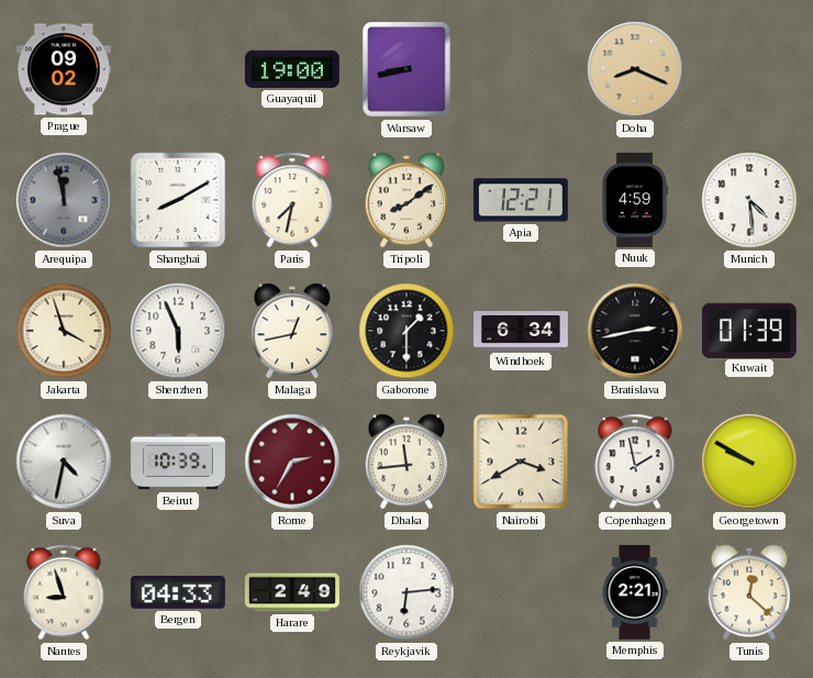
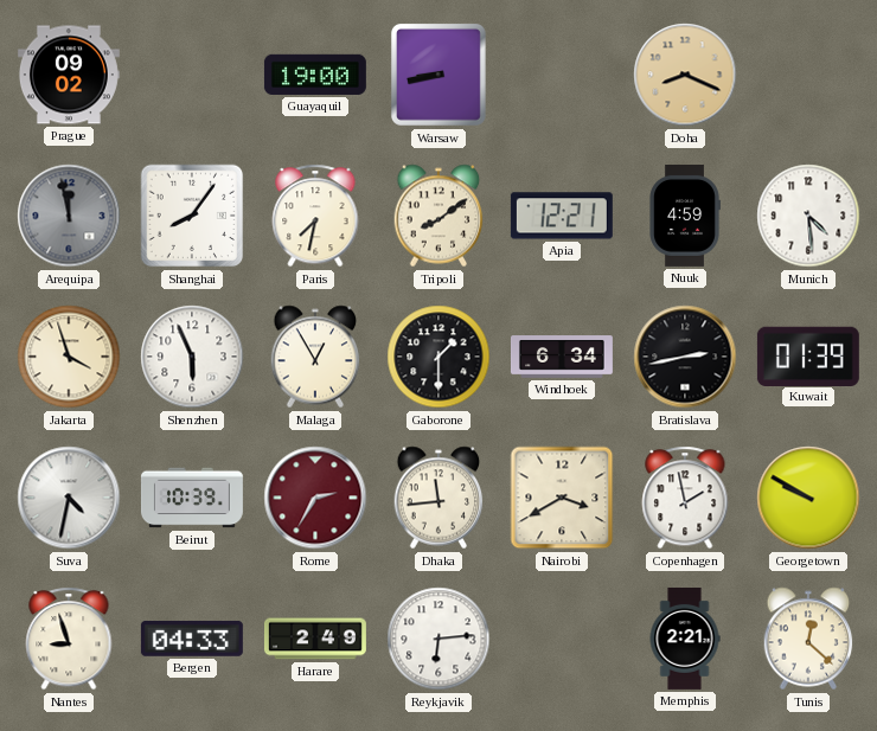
Shanghai: 8:10 -> 8:06 (192, 216)
Malaga: 12:43 -> 12:55 (315, 357)
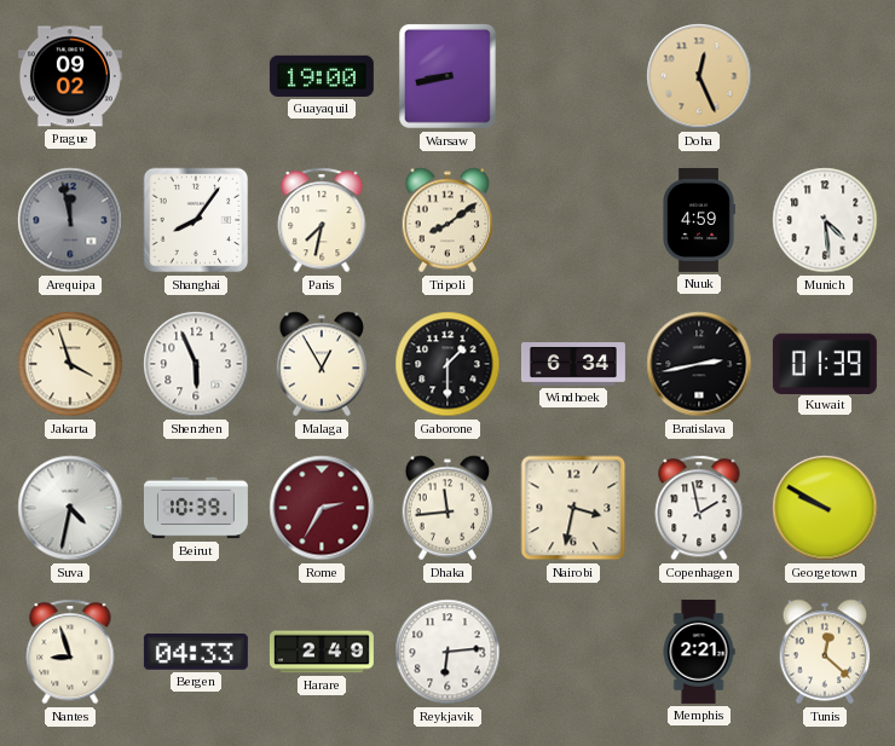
Doha: 8:19 -> 12:26 (699, 76)
Apia: 12:21 -> none (562, 216)
Nairobi: 3:40 -> 3:32 (573, 508)
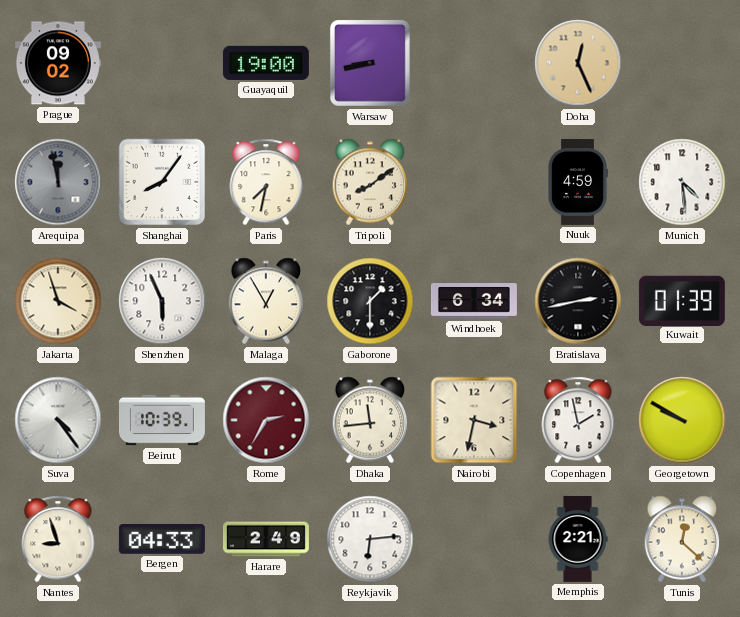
Suva: 4:32 -> 4:24 (58, 420)
